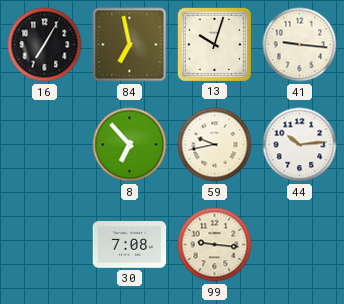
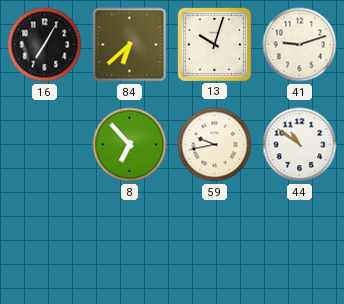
84: 6:58 -> 6:38 (130, 45)
41: 9:16 -> 9:12 (300, 45)
44: 10:14 -> 10:51 (300, 145)
30: 7:08 -> none (130, 245)
99: 9:16 -> none (215, 245)
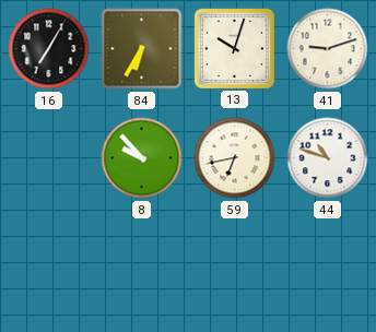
84: 6:38 -> 6:35 (142, 49)
8: 6:53 -> 9:53 (142, 158)
59: 9:43 -> 6:43 (235, 158)
44: 10:51 -> 10:48 (328, 158)
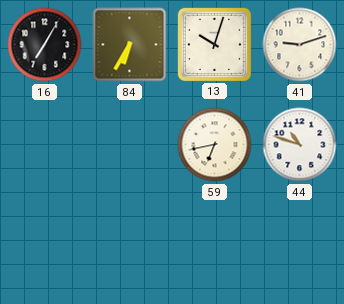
8: 9:53 -> none (142, 158)
